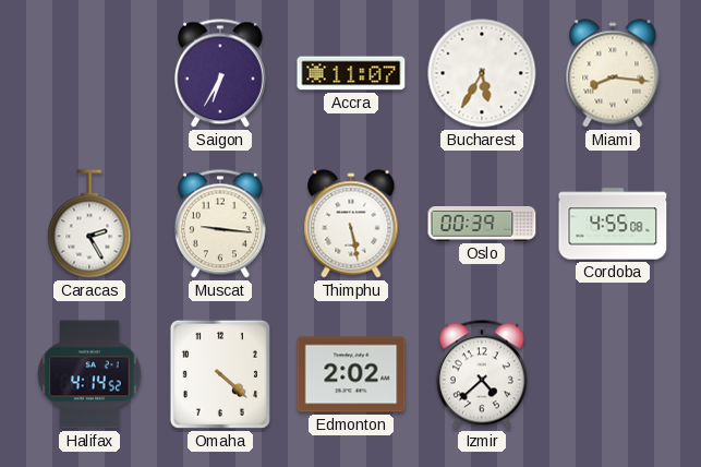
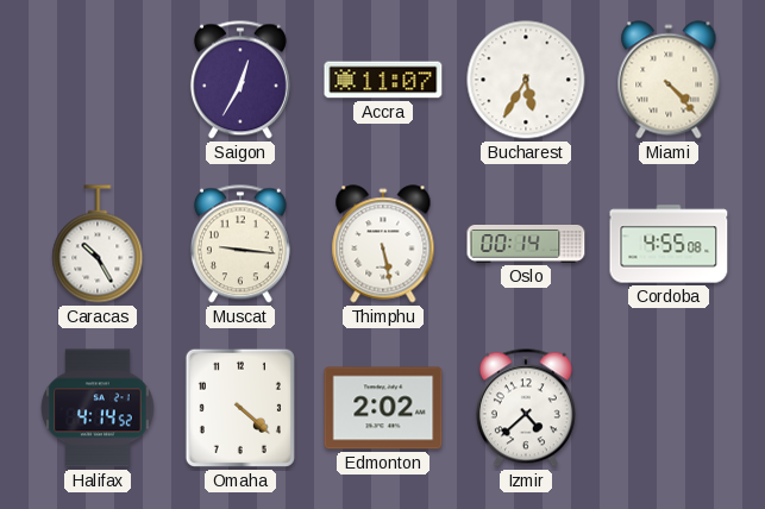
Saigon: 6:35 -> 12:35 (240, 80)
Miami: 8:16 -> 4:23 (669, 80)
Caracas: 2:25 -> 10:25 (98, 244)
Oslo: 00:39 -> 00:14 (526, 245)
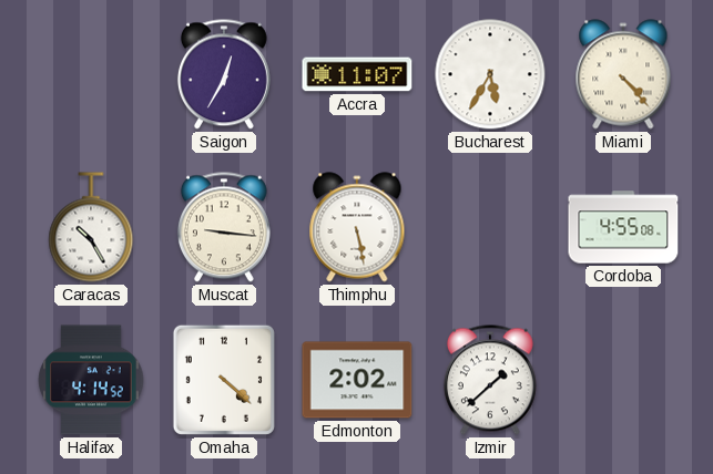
Oslo: 00:14 -> none (526, 245)
Izmir: 4:38 -> 1:38 (490, 380)
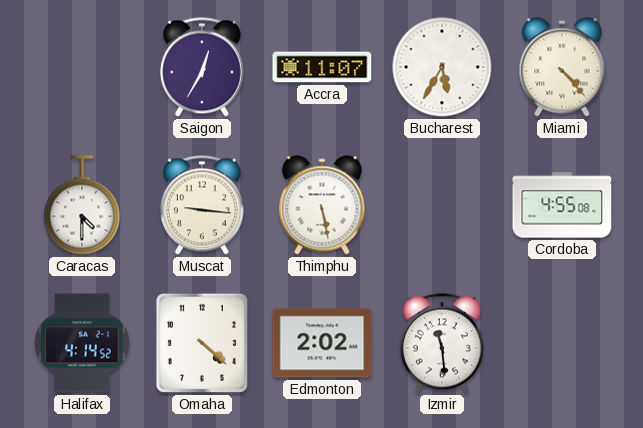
Caracas: 10:25 -> 4:30 (82, 205)
Izmir: 1:38 -> 11:29 (442, 343)
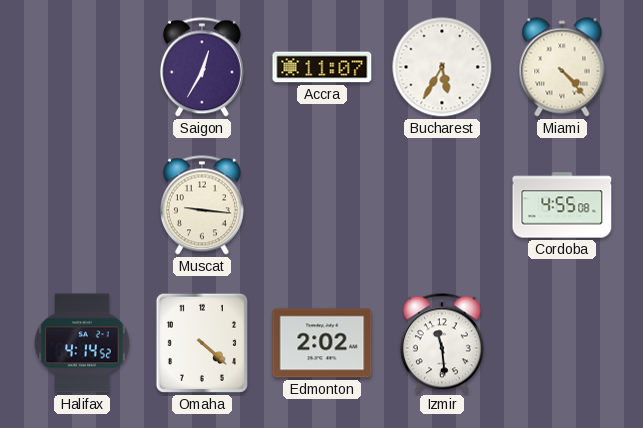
Caracas: 4:30 -> none (82, 205)
Thimphu: 5:28 -> none (322, 205)
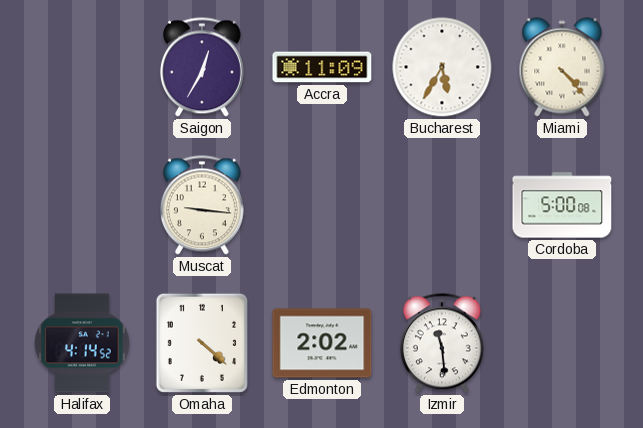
Accra: 11:07 -> 11:09 (322, 67)
Cordoba: 4:55 -> 5:00 (562, 205)
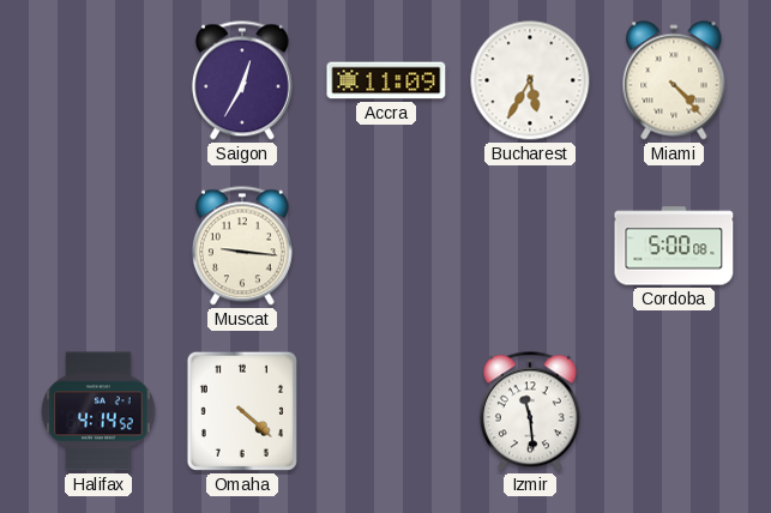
Edmonton: 2:02 -> none (322, 343)
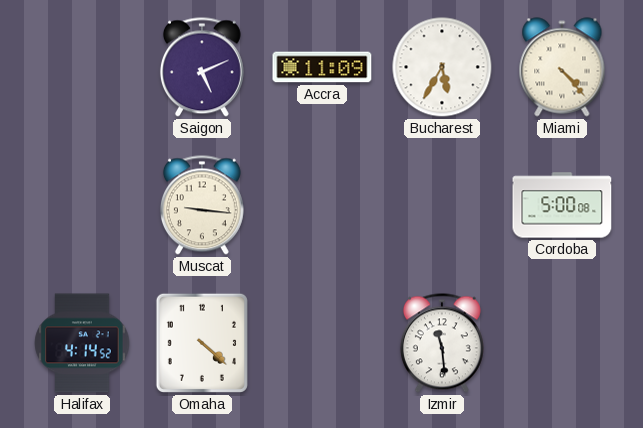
Saigon: 12:35 -> 5:11 (202, 67)
